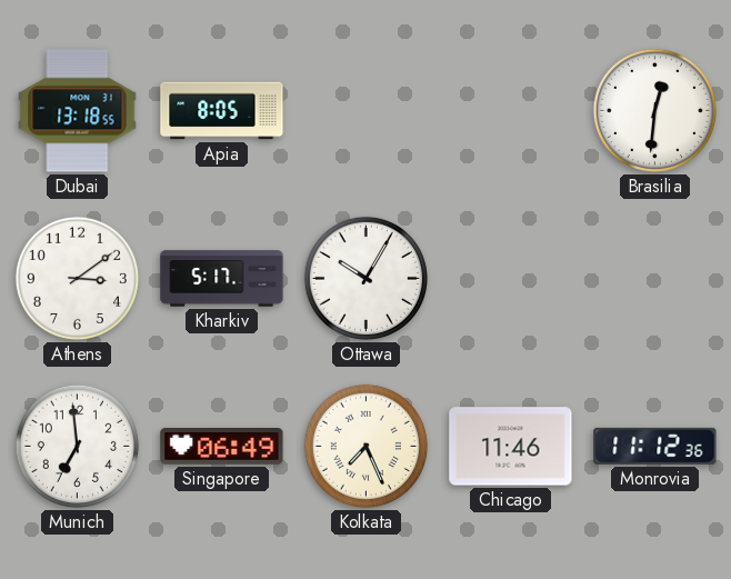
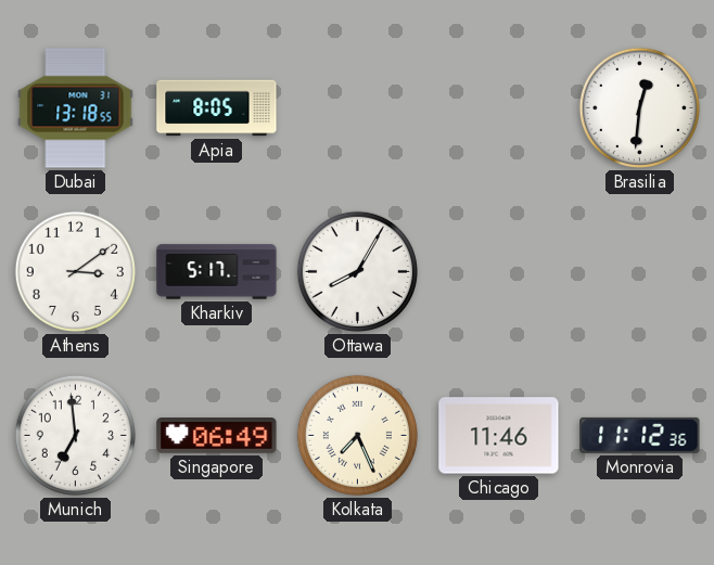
Ottawa: 10:05 -> 8:05 (357, 271)
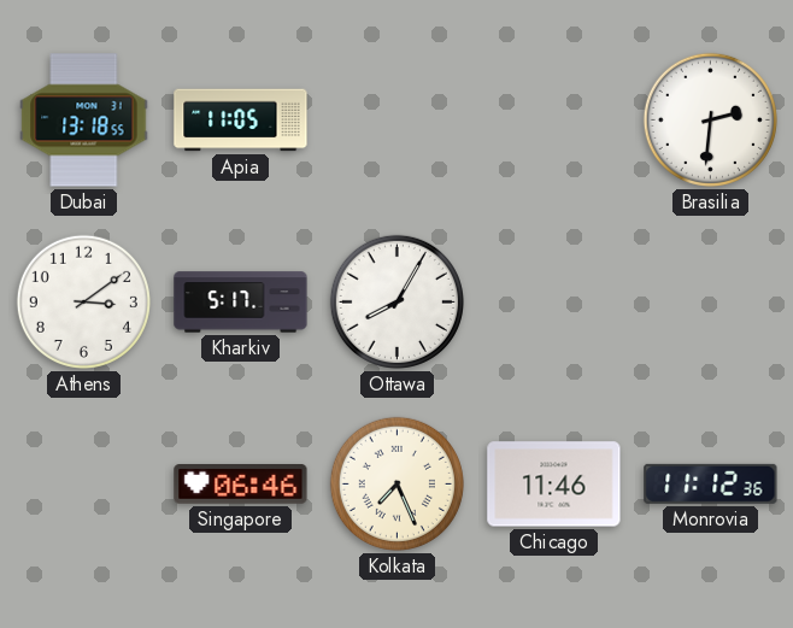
Apia: 8:05 -> 11:05 (241, 121)
Brasilia: 12:31 -> 2:31 (710, 119)
Munich: 6:59 -> none (75, 435)
Singapore: 06:49 -> 06:46 (241, 485)
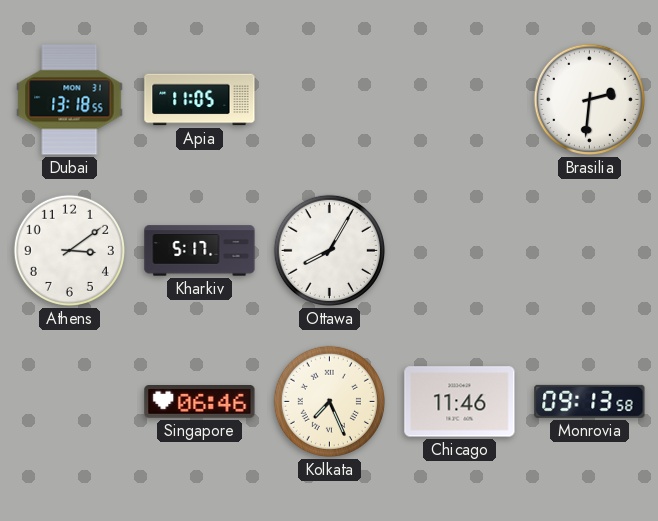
Monrovia: 11:12 -> 09:13 (590, 401)
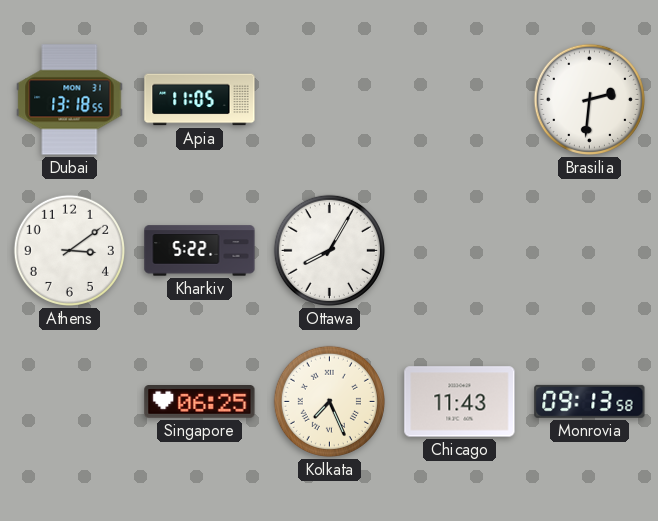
Kharkiv: 5:17 -> 5:22 (200, 251)
Singapore: 06:46 -> 06:25 (200, 402)
Chicago: 11:46 -> 11:43 (460, 402)
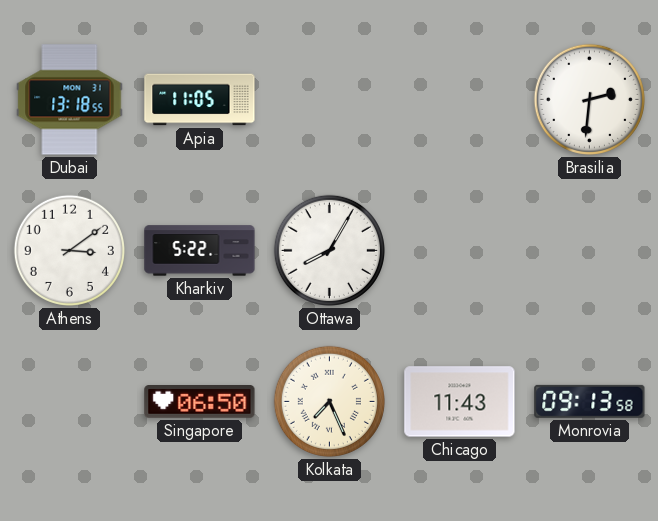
Singapore: 06:25 -> 06:50 (200, 402)
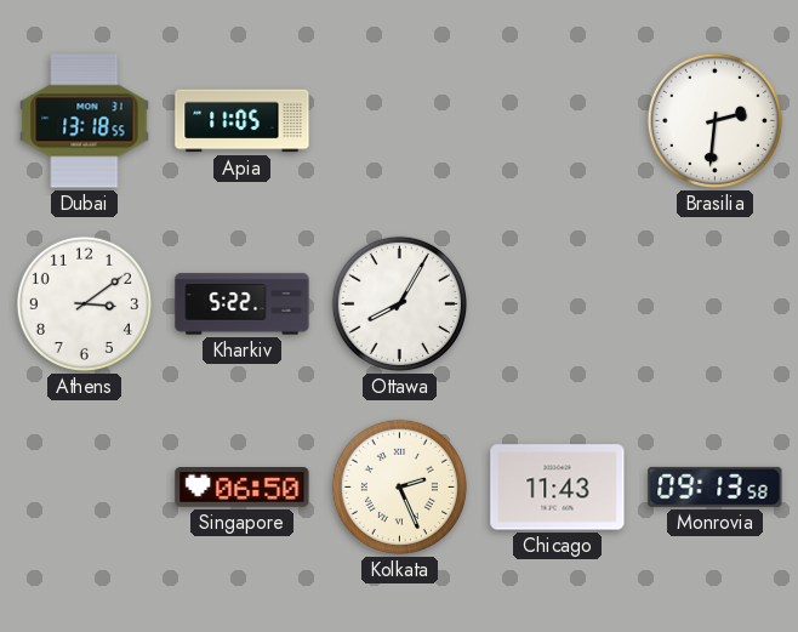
Kolkata: 7:26 -> 2:26 (399, 486)
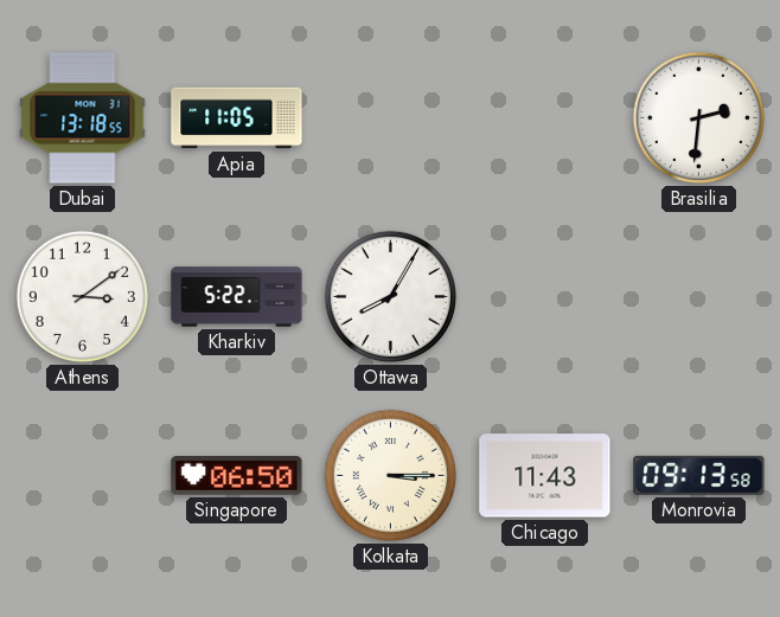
Kolkata: 2:26 -> 3:15 (390, 475)
